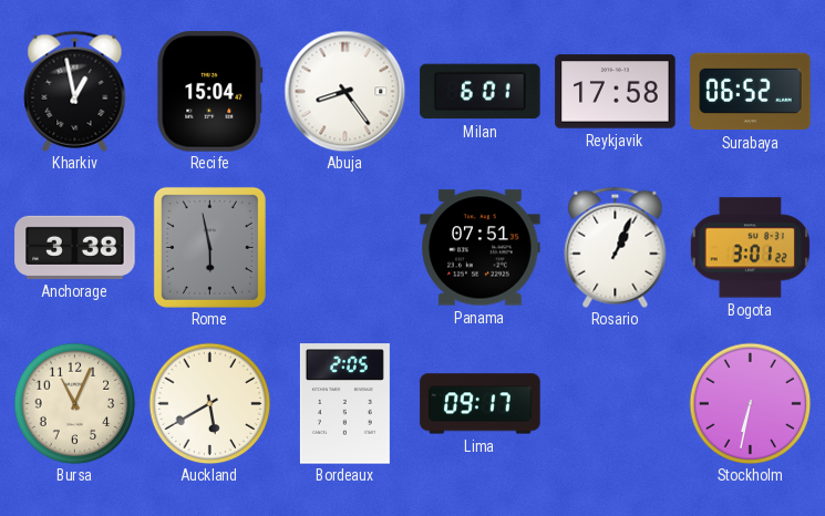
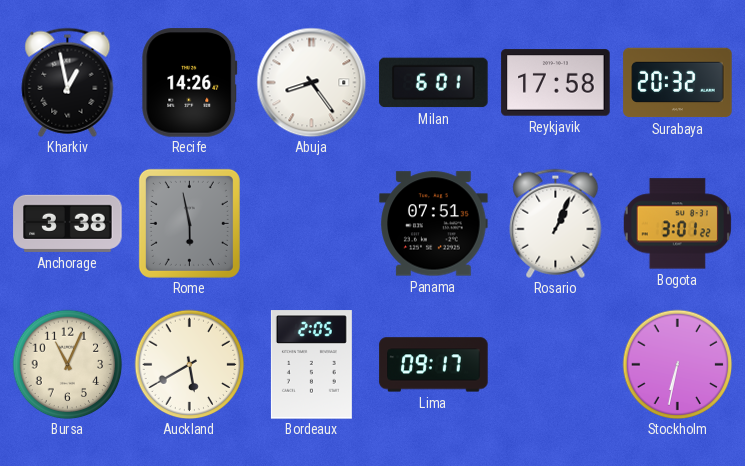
Recife: 15:04 -> 14:26 (190, 83)
Surabaya: 06:52 -> 20:32 (678, 83)
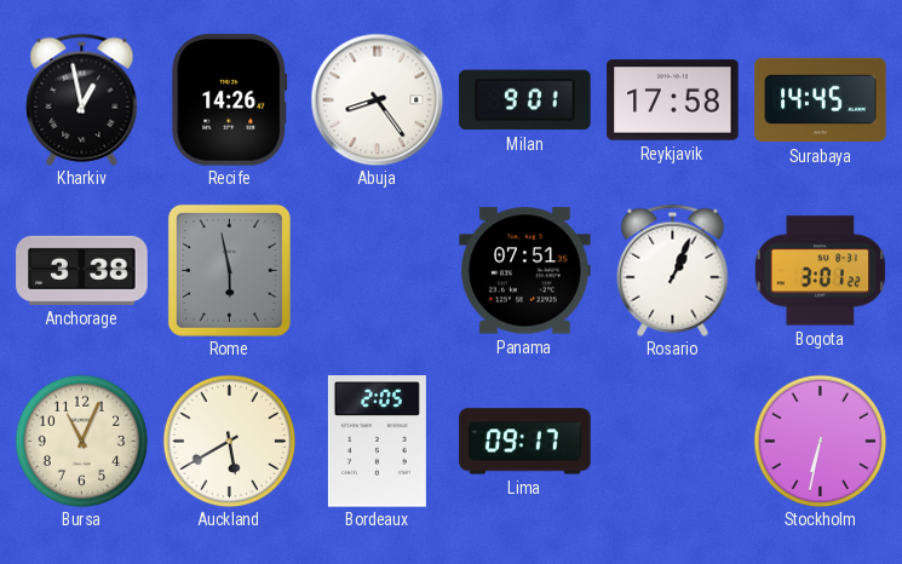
Milan: 6:01 -> 9:01 (525, 100)
Surabaya: 20:32 -> 14:45 (821, 100)
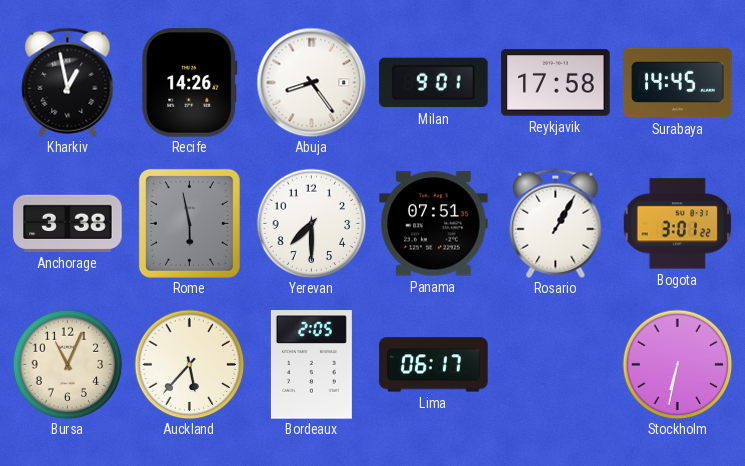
Yerevan: none -> 7:30 (311, 223)
Rosario: 1:04 -> 1:05 (556, 223)
Auckland: 5:40 -> 5:37 (189, 364)
Lima: 09:17 -> 06:17 (434, 365)
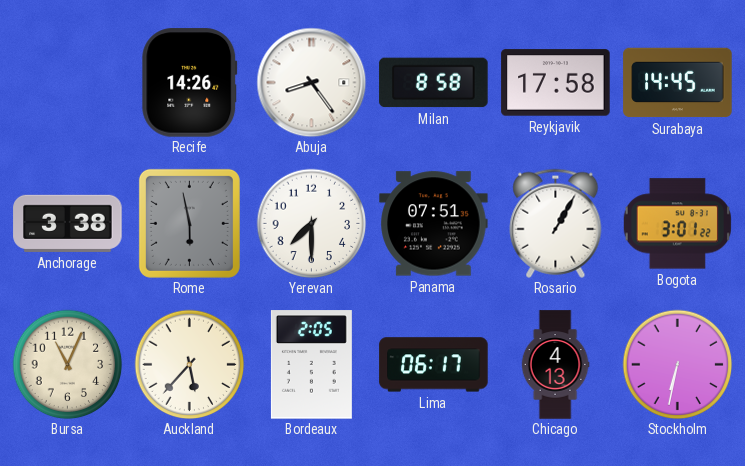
Kharkiv: 12:58 -> none (68, 82)
Milan: 9:01 -> 8:58 (434, 83)
Chicago: none -> 4:13 (555, 365)
